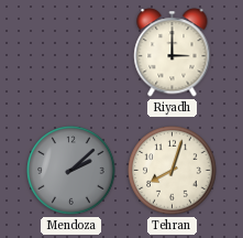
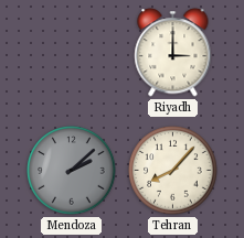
Tehran: 8:03 -> 8:07 (173, 171)
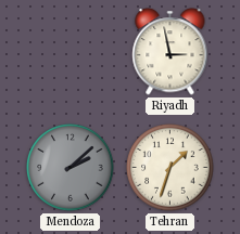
Riyadh: 3:00 -> 2:58 (170, 52)
Tehran: 8:07 -> 1:33 (170, 168)
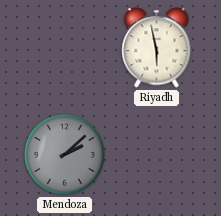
Riyadh: 2:58 -> 5:58 (157, 48)
Tehran: 1:33 -> none (170, 168)
